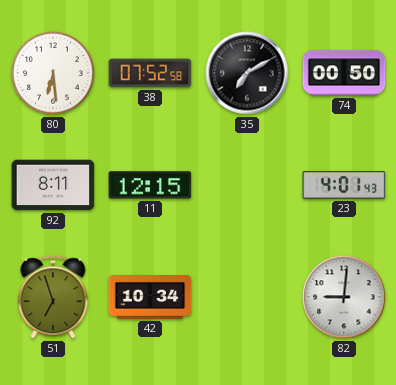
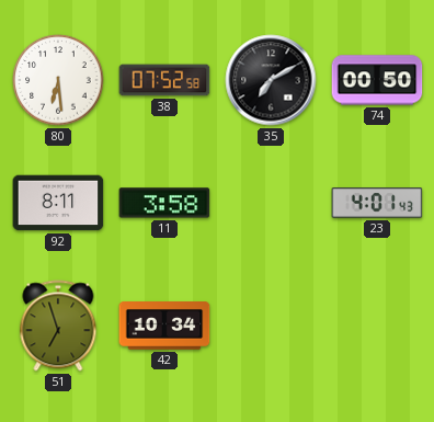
11: 12:15 -> 3:58 (164, 203)
82: 9:01 -> none (344, 297)
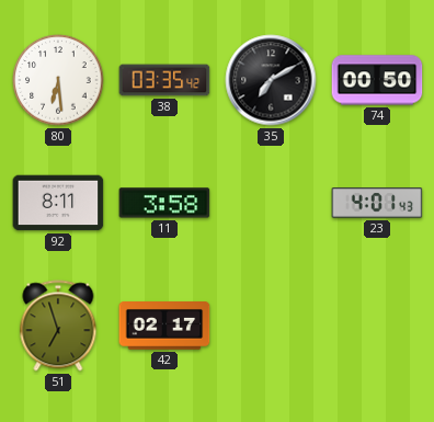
38: 07:52 -> 03:35 (164, 80)
42: 10:34 -> 02:17 (164, 327)
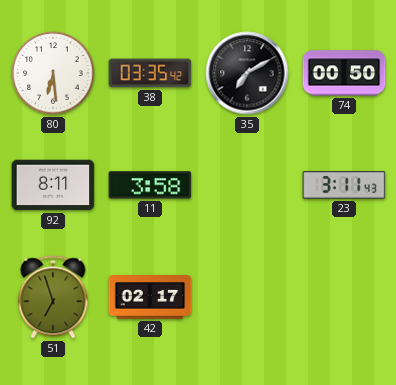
23: 4:01 -> 3:11 (344, 185)
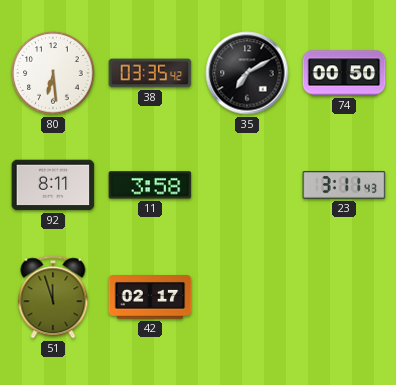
51: 6:57 -> 11:57 (53, 297)
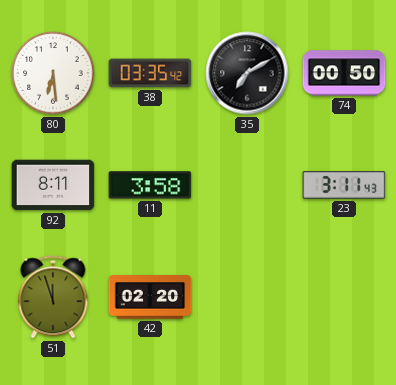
42: 02:17 -> 02:20 (150, 298)
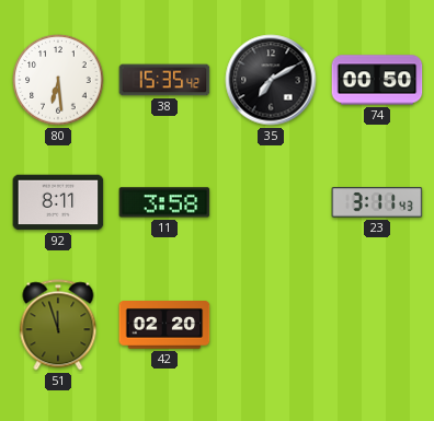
38: 03:35 -> 15:35 (164, 80)
